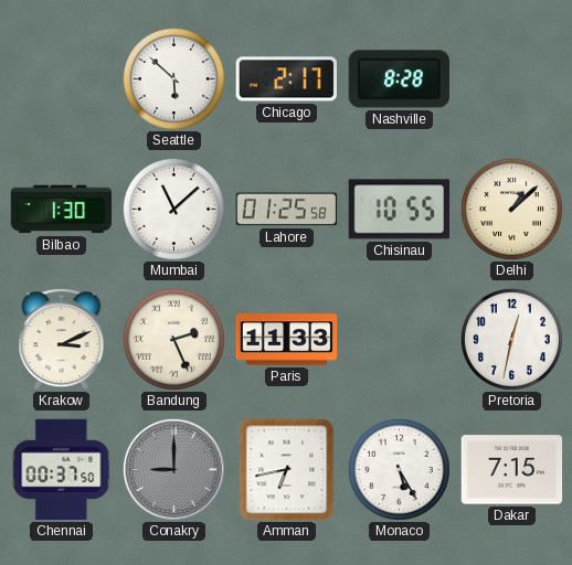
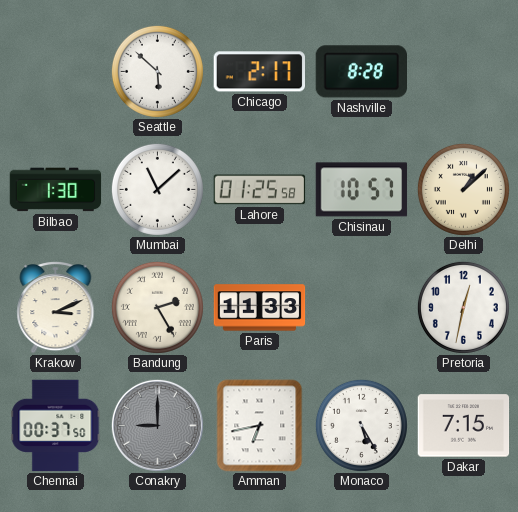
Chisinau: 10:55 -> 10:57 (362, 190)
Bandung: 2:26 -> 2:25 (157, 307)
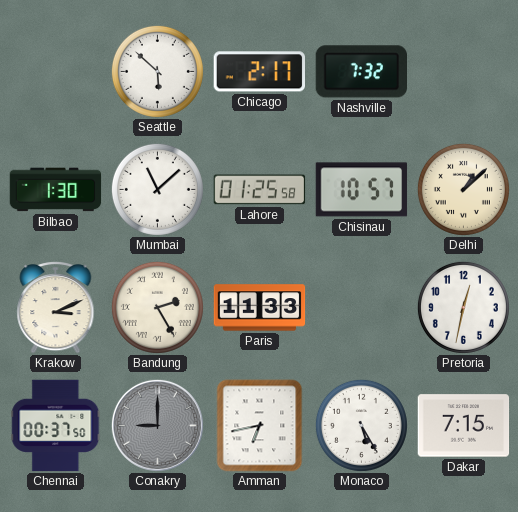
Nashville: 8:28 -> 7:32 (361, 72)
